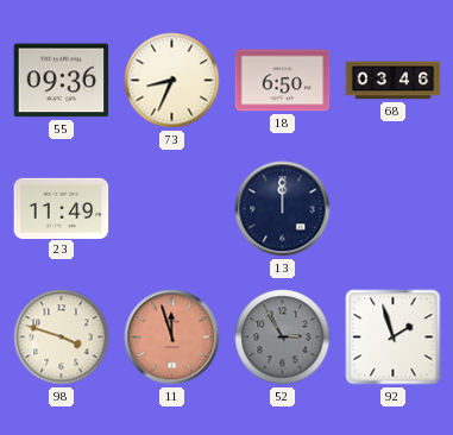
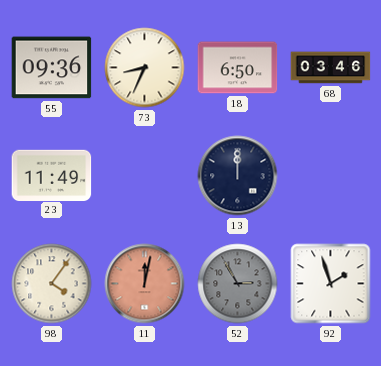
98: 3:48 -> 4:06 (52, 284)
11: 11:57 -> 12:02 (145, 284)
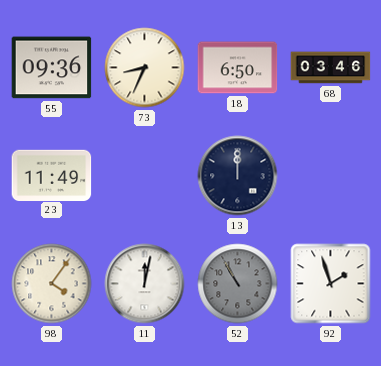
11 dial: salmon -> white (145, 284)
52: 2:55 -> 10:55 (238, 284)
